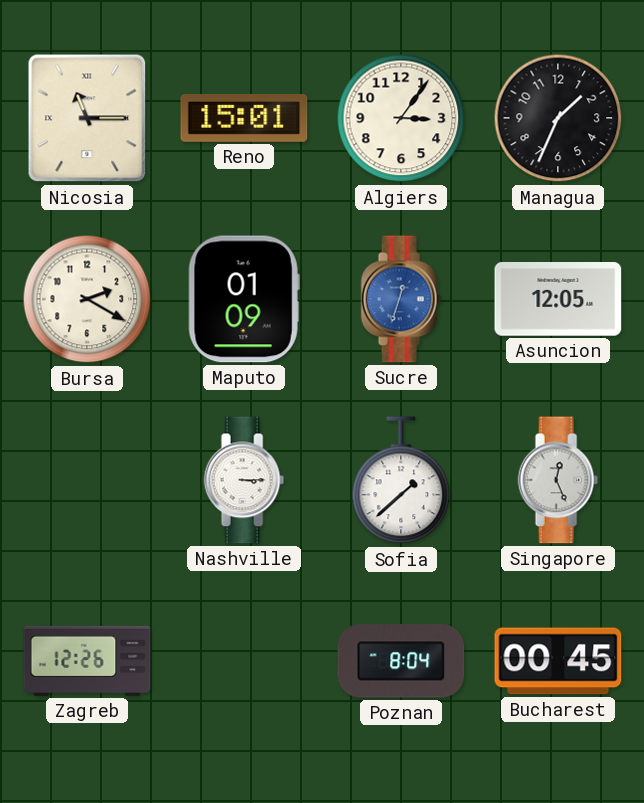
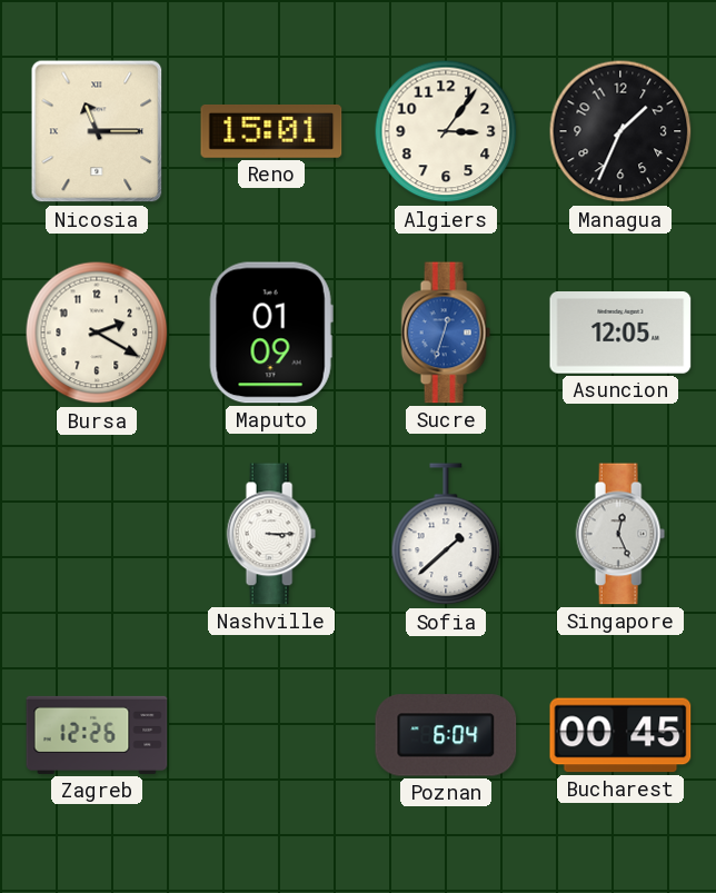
Poznan: 8:04 -> 6:04 (446, 735)
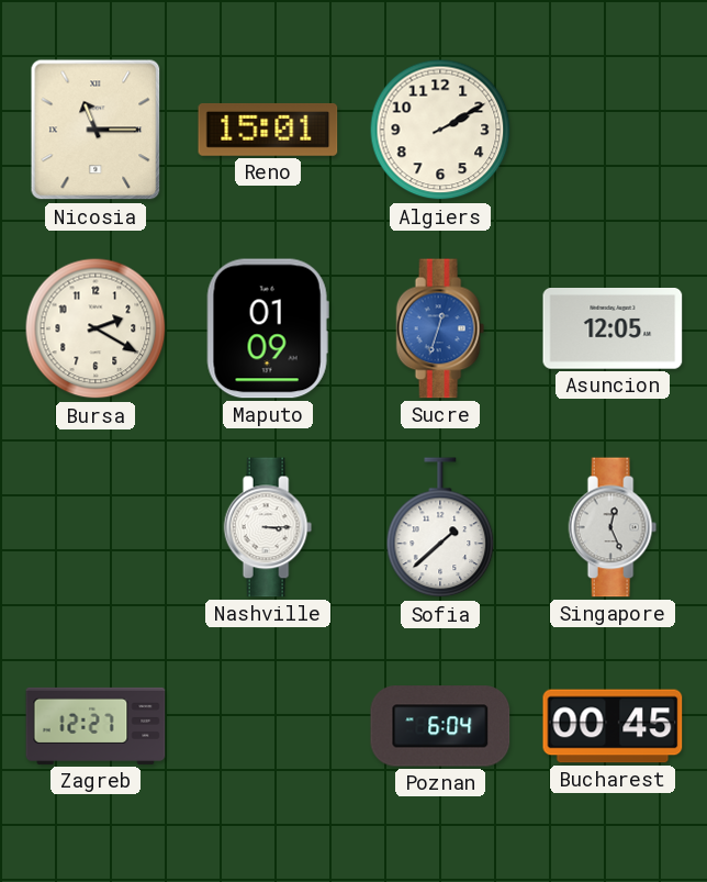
Algiers: 3:06 -> 2:10 (440, 130)
Managua: 1:34 -> none (620, 131)
Zagreb: 12:26 -> 12:27 (96, 726)
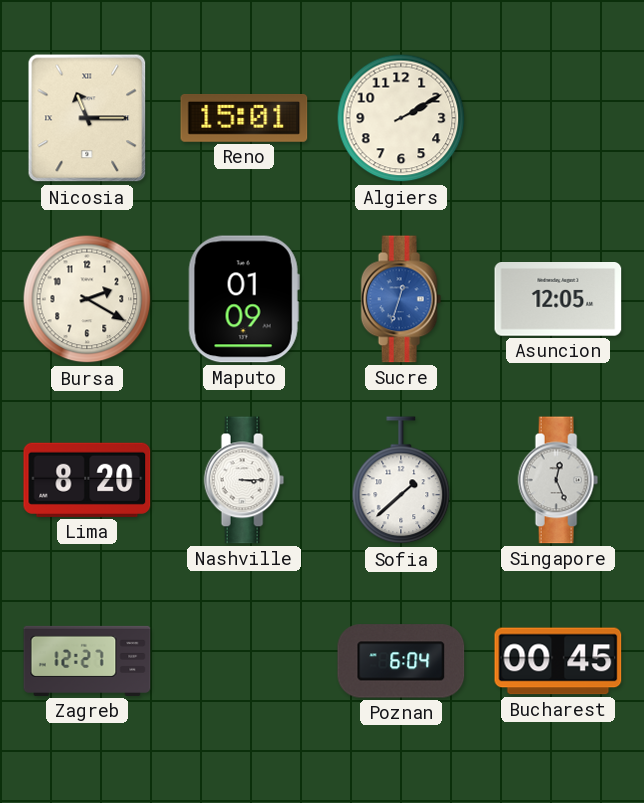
Lima: none -> 8:20 (87, 480)
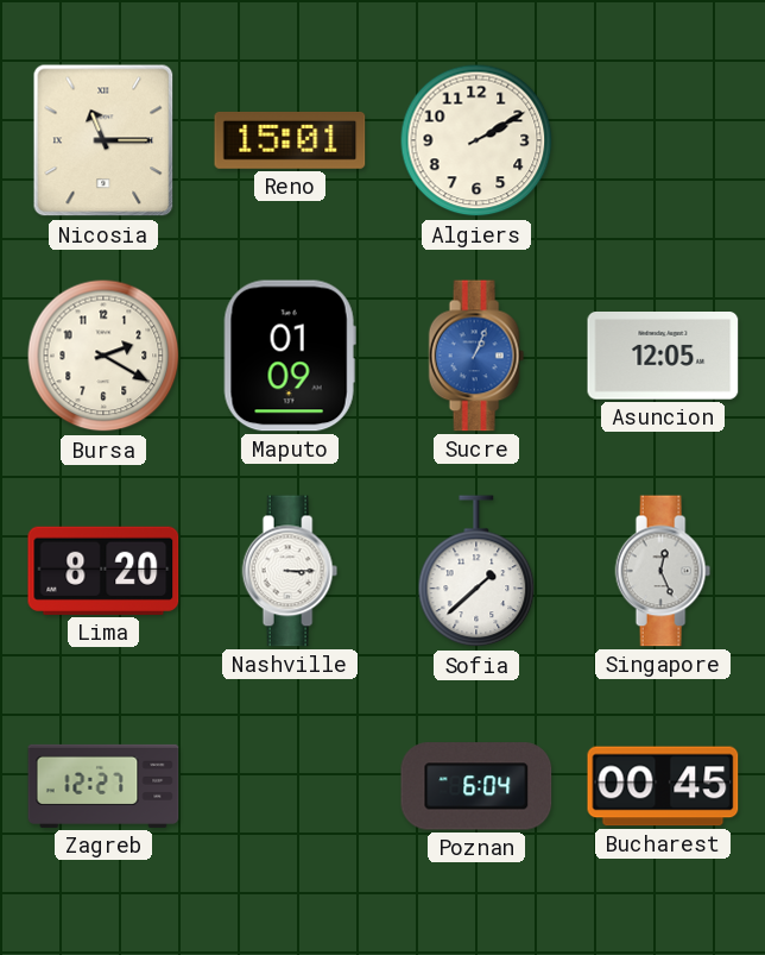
Sucre: 12:33 -> 1:04 (476, 356)
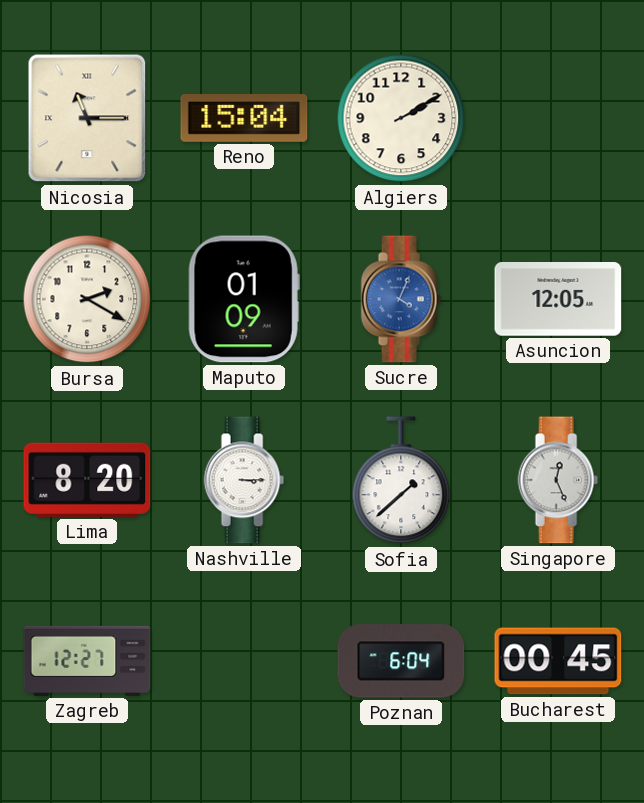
Reno: 15:01 -> 15:04 (244, 118)
Sucre: 1:04 -> 4:04 (401, 299)
